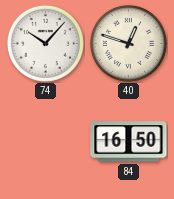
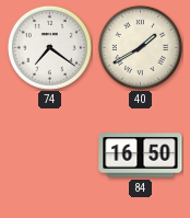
74: 10:07 -> 7:21 (49, 47)
40: 12:48 -> 1:40 (140, 47)
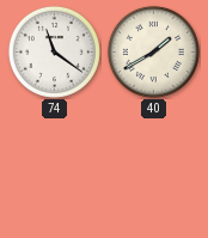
74: 7:21 -> 11:21 (54, 51)
84: 16:50 -> none (141, 156)
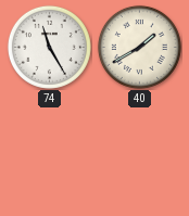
74: 11:21 -> 11:25 (49, 47)
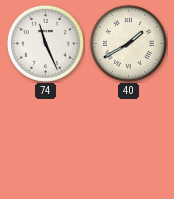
74: 11:25 -> 11:26 (45, 43)
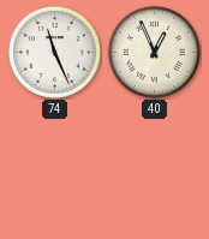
40: 1:40 -> 12:56 (154, 52)
